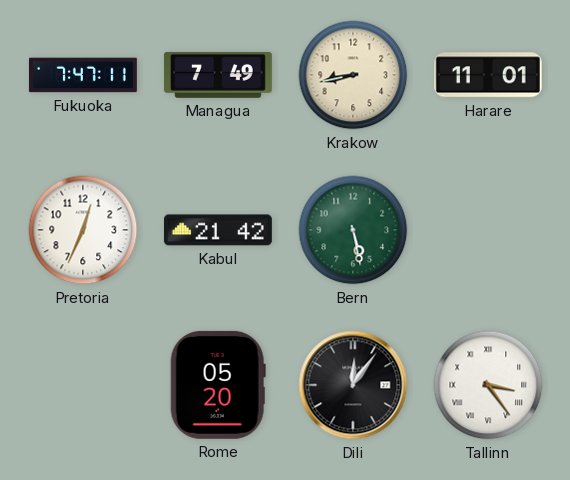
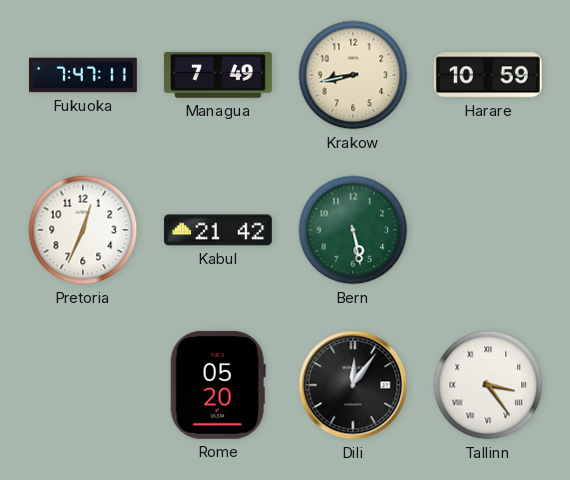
Harare: 11:01 -> 10:59 (488, 75)
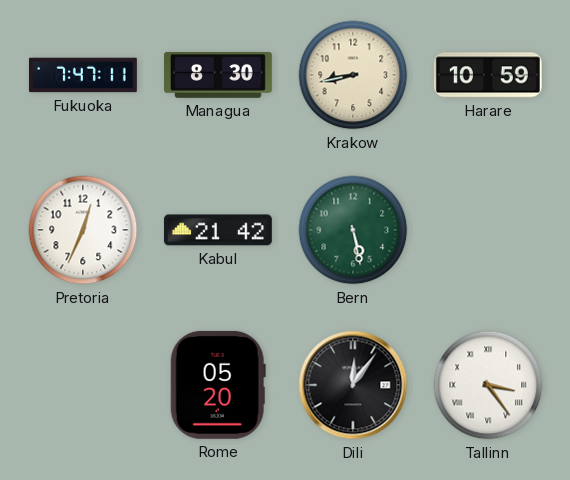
Managua: 7:49 -> 8:30 (218, 75)
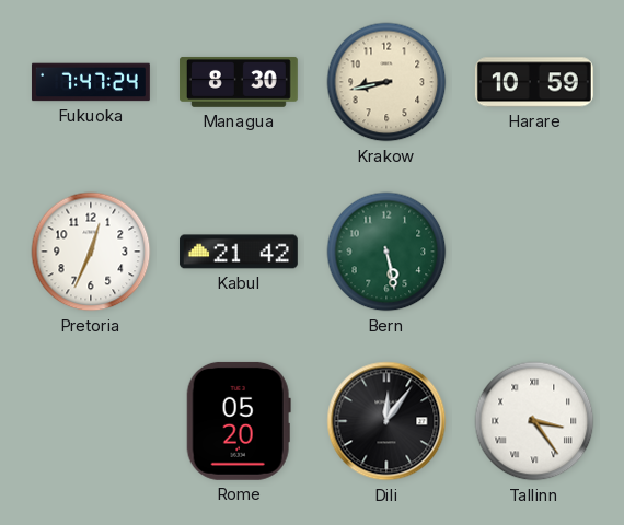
Fukuoka: 7:47:11 -> 7:47:24 (91, 82)
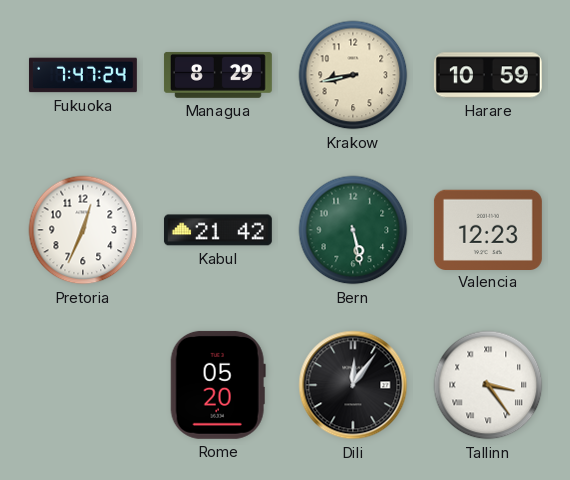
Managua: 8:30 -> 8:29 (218, 75)
Valencia: none -> 12:23 (488, 229)
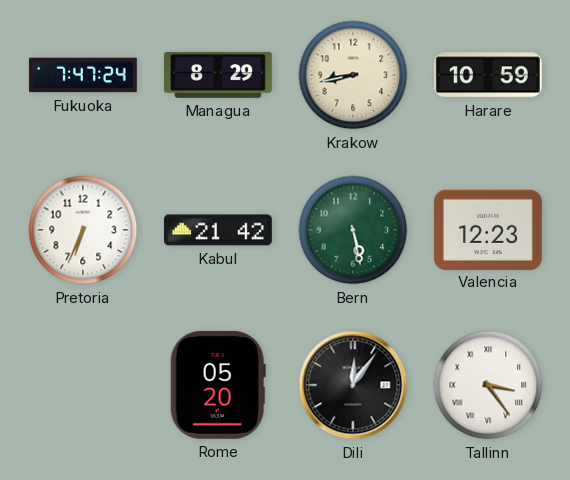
Pretoria: 12:34 -> 6:34 (83, 230)
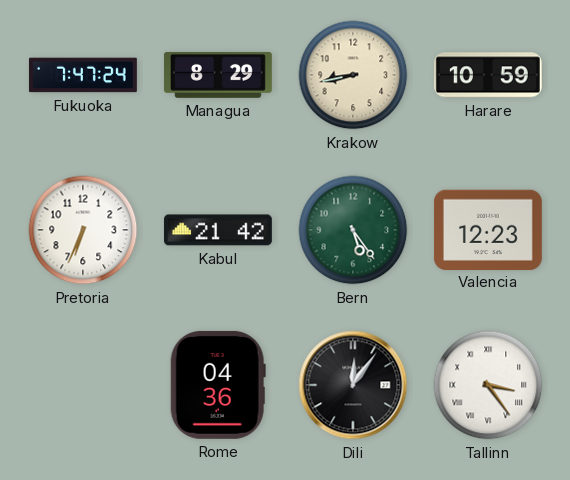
Bern: 5:28 -> 5:24 (353, 230)
Rome: 05:20 -> 04:36 (218, 385)
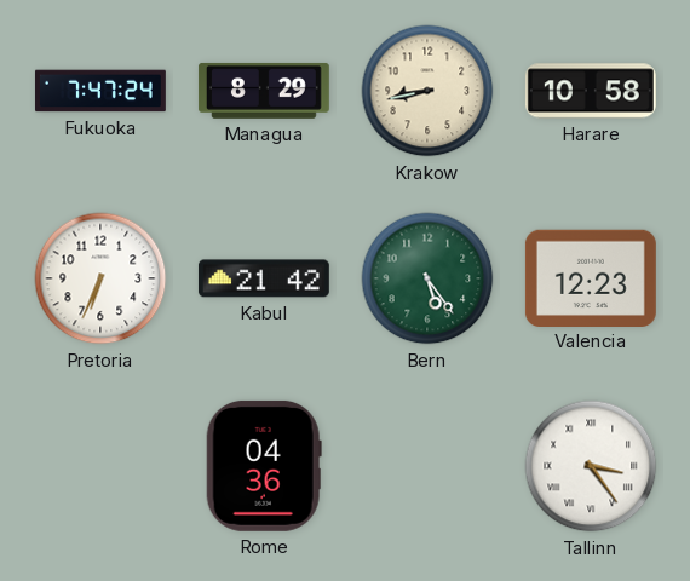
Harare: 10:59 -> 10:58 (591, 91)
Dili: 12:06 -> none (353, 385)
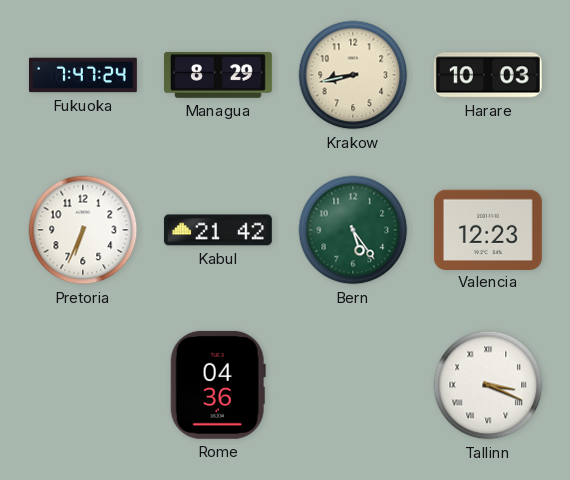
Harare: 10:58 -> 10:03 (488, 75)
Tallinn: 3:24 -> 3:19 (488, 385)
